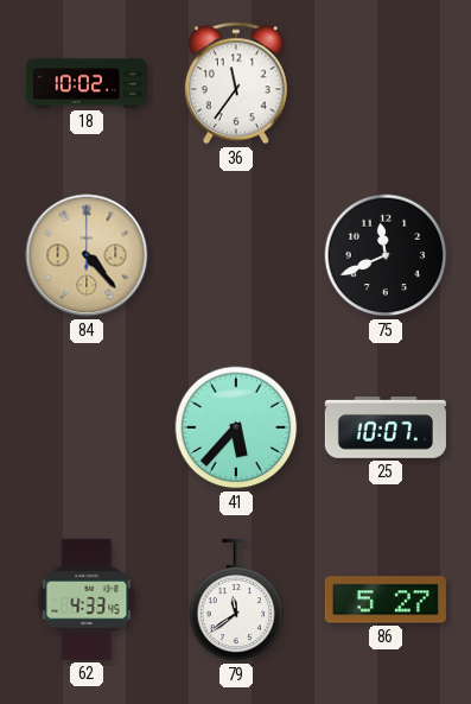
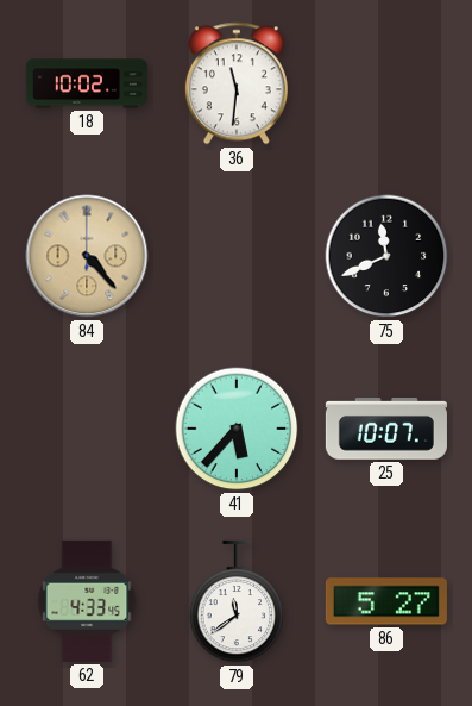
36: 11:36 -> 11:31 (237, 83)
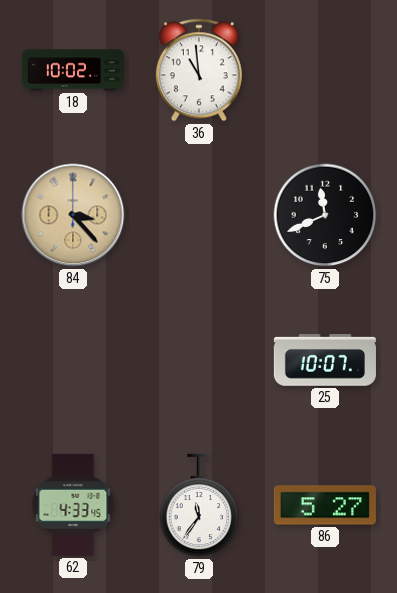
36: 11:31 -> 10:59 (199, 70)
84: 4:23 -> 3:23 (73, 215)
41: 5:37 -> none (237, 429)
79: 11:39 -> 11:36 (199, 505)
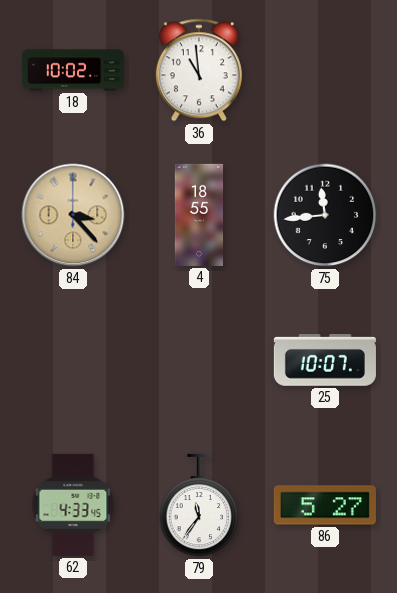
4: none -> 18:55 (199, 215)
75: 11:41 -> 11:44 (325, 215)
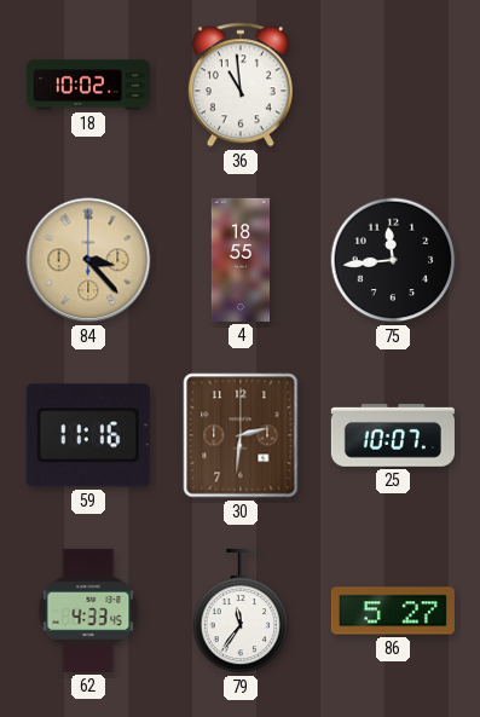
59: none -> 11:16 (88, 435)
30: none -> 2:31 (241, 435)
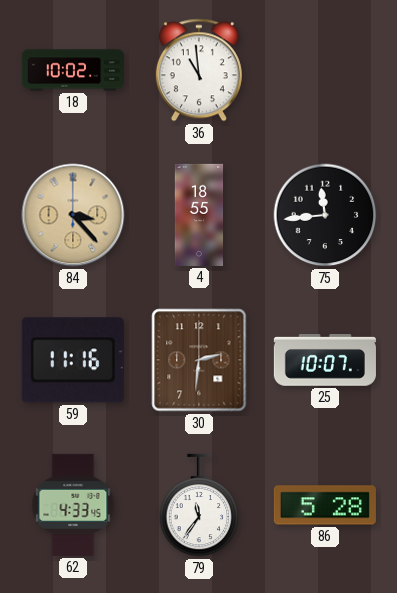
86: 5:27 -> 5:28 (325, 505)
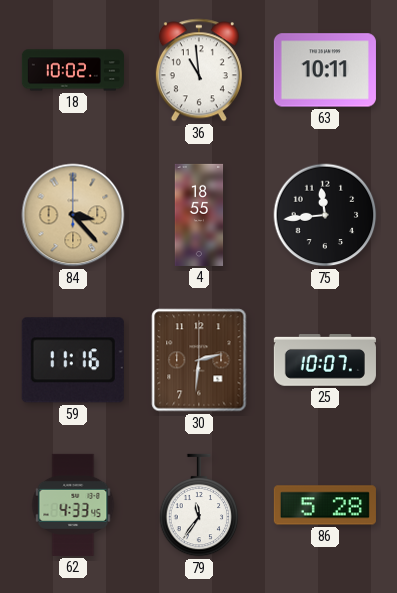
63: none -> 10:11 (325, 70)
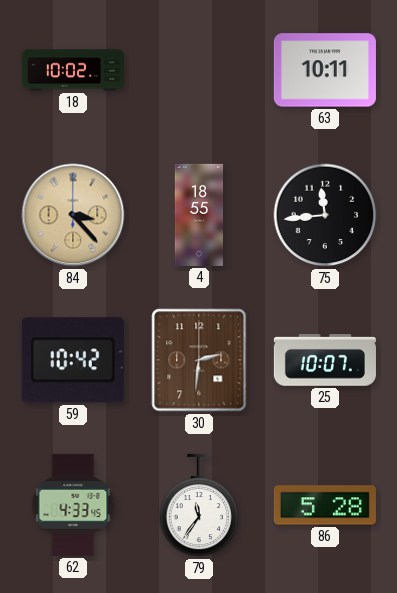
36: 10:59 -> none (199, 70)
59: 11:16 -> 10:42 (73, 360)
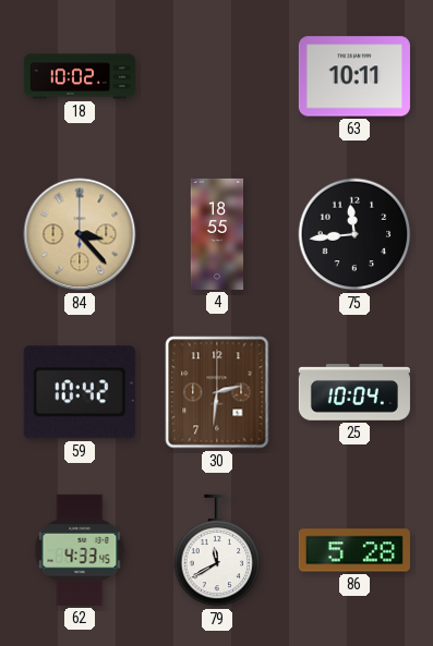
25: 10:07 -> 10:04 (354, 393)
79: 11:36 -> 11:40 (217, 550)
